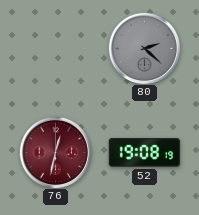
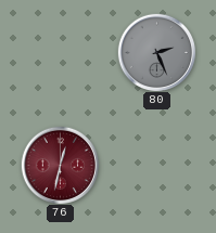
80: 2:22 -> 2:26 (156, 52)
52: 19:08 -> none (144, 153)
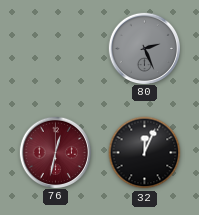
32: none -> 12:04 (145, 153)
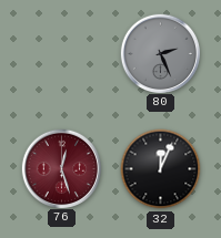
76: 12:32 -> 12:27 (61, 168)
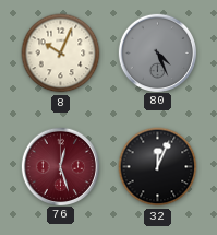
8: none -> 10:04 (61, 54)
80: 2:26 -> 4:26 (157, 52)
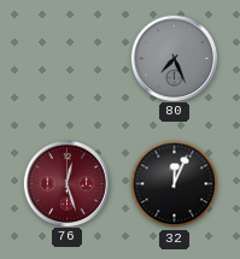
8: 10:04 -> none (61, 54)
80: 4:26 -> 7:26 (174, 58)
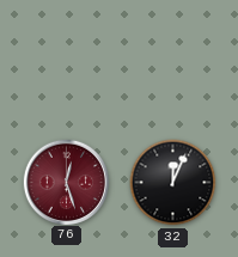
80: 7:26 -> none (174, 58)
